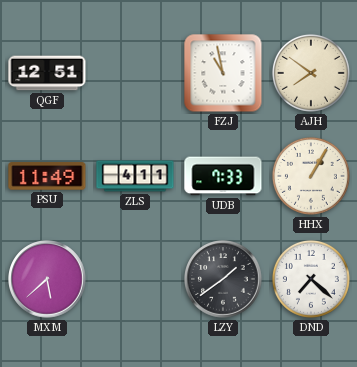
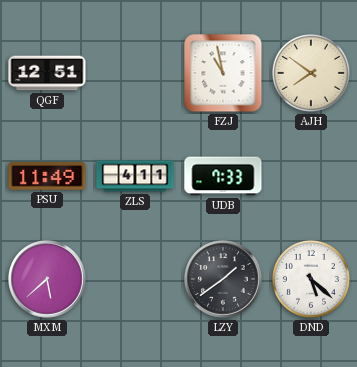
HHX: 1:05 -> none (311, 176)
DND: 7:22 -> 5:22 (311, 279)
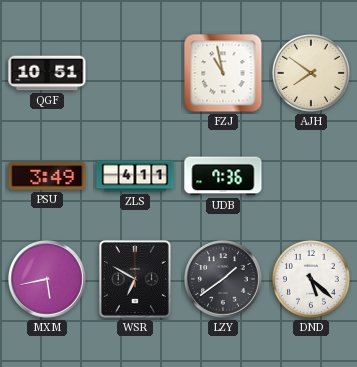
QGF: 12:51 -> 10:51 (47, 73)
PSU: 11:49 -> 3:49 (47, 176)
UDB: 7:33 -> 7:36 (223, 176)
MXM: 5:38 -> 5:43 (47, 279)
WSR: none -> 6:50 (135, 279)
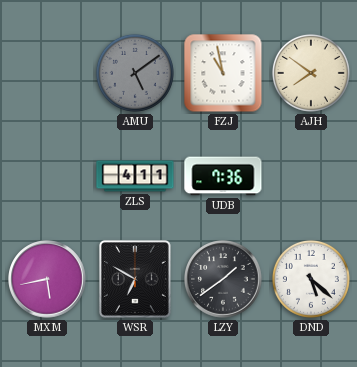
QGF: 10:51 -> none (47, 73)
AMU: none -> 5:09 (135, 73)
PSU: 3:49 -> none (47, 176)
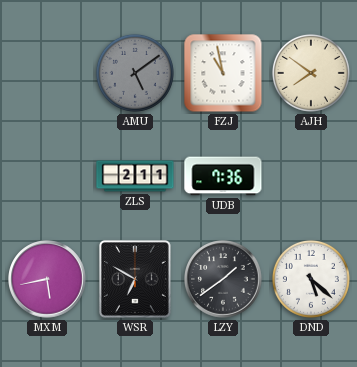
ZLS: 4:11 -> 2:11 (135, 176)
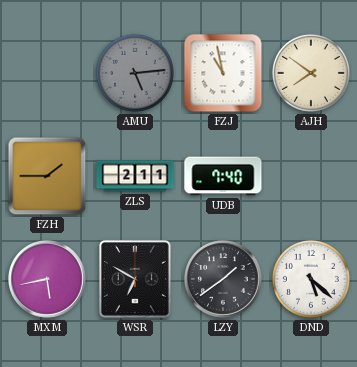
AMU: 5:09 -> 5:14 (135, 73)
FZH: none -> 1:45 (47, 176)
UDB: 7:36 -> 7:40 (223, 176)
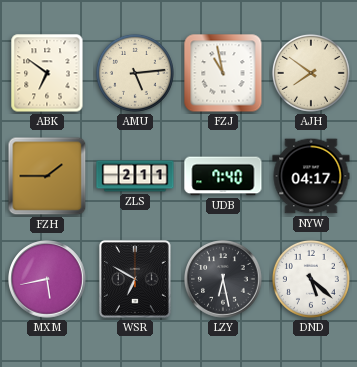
ABK: none -> 6:51 (47, 73)
AMU dial: grey -> cream (135, 73)
NYW: none -> 04:17 (311, 176)
LZY: 1:39 -> 6:28 (223, 279)
